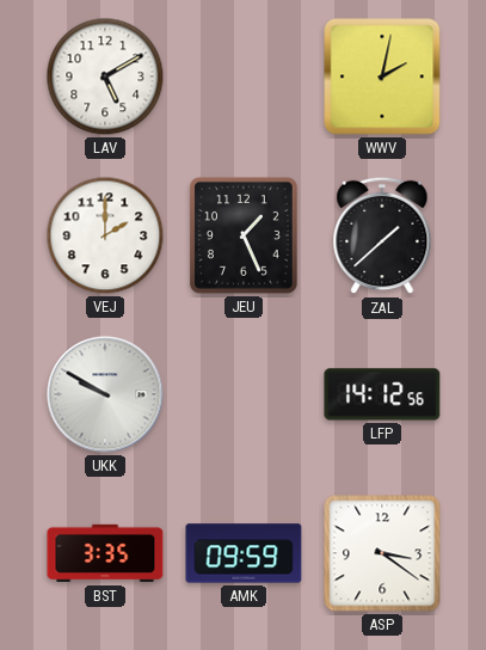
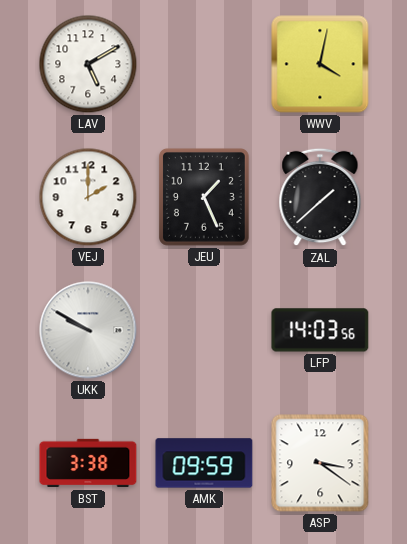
WWV: 2:02 -> 4:02 (320, 64)
LFP: 14:12 -> 14:03 (320, 330)
BST: 3:35 -> 3:38 (88, 463)
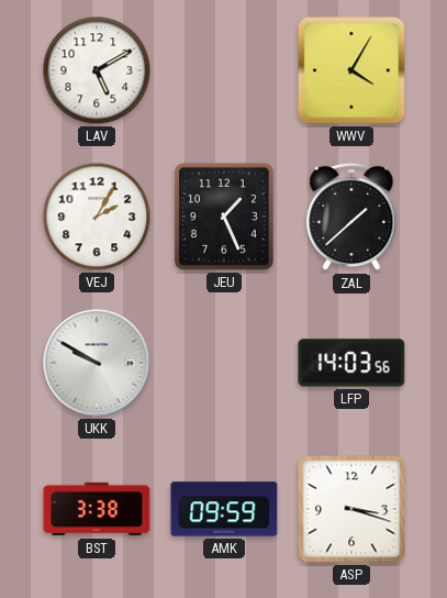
WWV: 4:02 -> 4:05 (351, 70)
VEJ: 2:00 -> 2:05 (97, 217)
ASP: 3:21 -> 3:18 (351, 509)
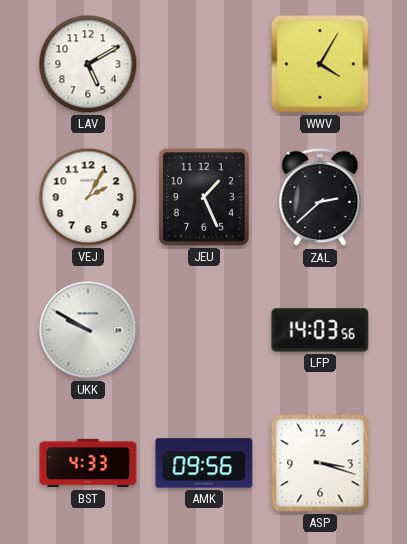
ZAL: 1:38 -> 2:38 (320, 197)
BST: 3:38 -> 4:33 (88, 463)
AMK: 09:59 -> 09:56 (204, 463)
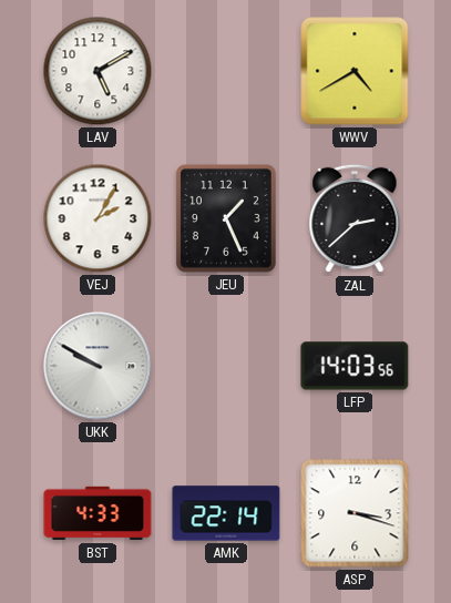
WWV: 4:05 -> 4:40 (355, 71)
AMK: 09:56 -> 22:14 (226, 513)
